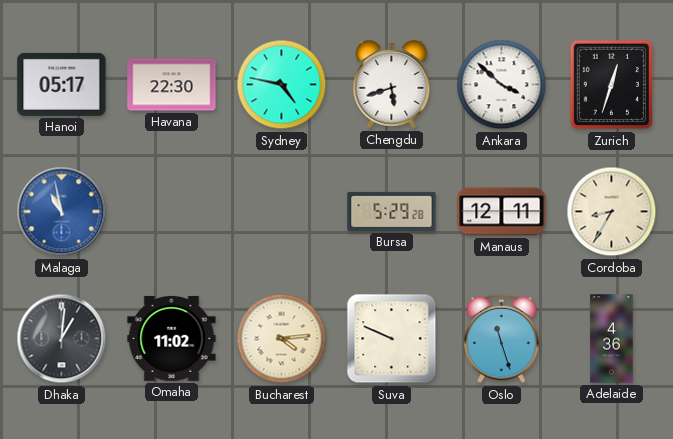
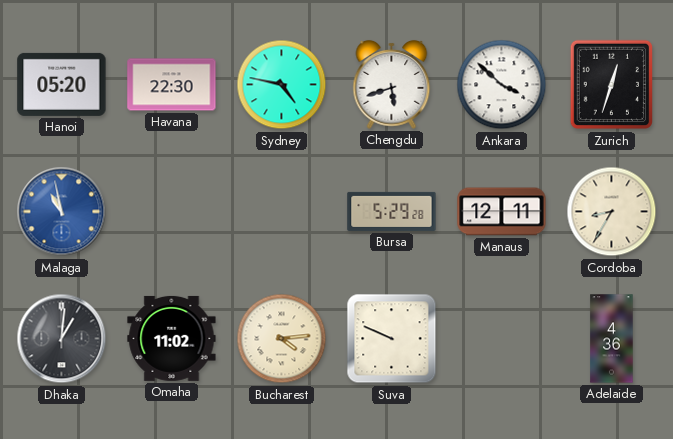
Hanoi: 05:17 -> 05:20 (62, 84)
Oslo: 11:27 -> none (502, 339)
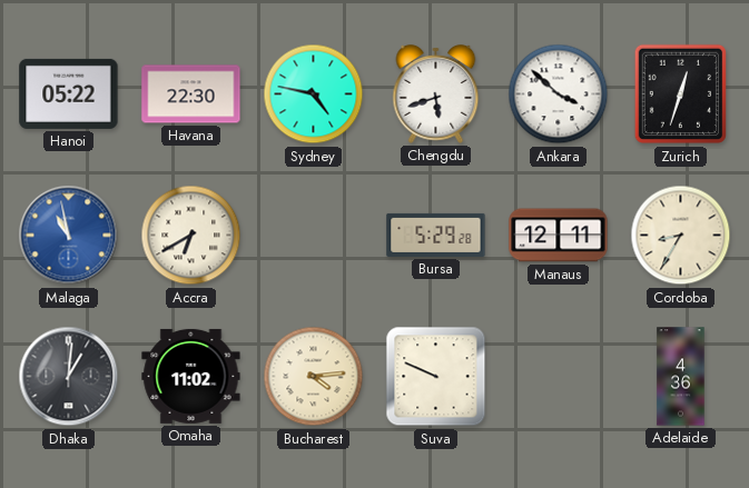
Hanoi: 05:20 -> 05:22 (69, 93)
Accra: none -> 6:40 (191, 236)
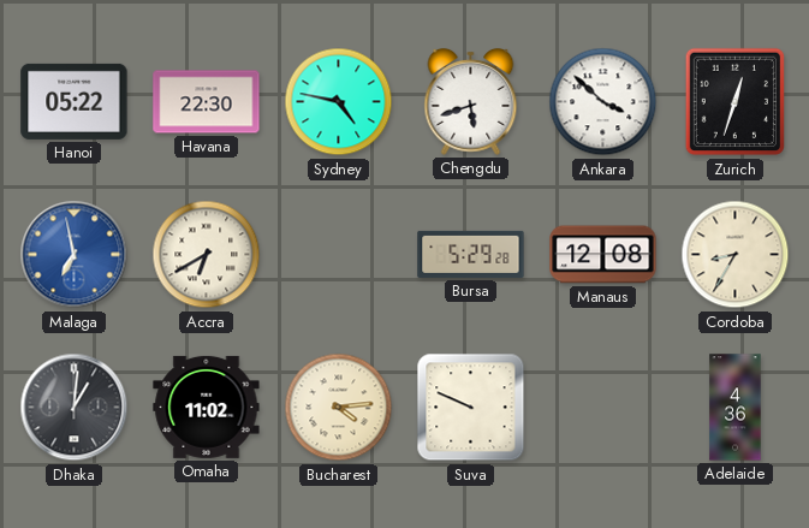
Malaga: 10:58 -> 6:58 (75, 255)
Manaus: 12:11 -> 12:08 (603, 255)
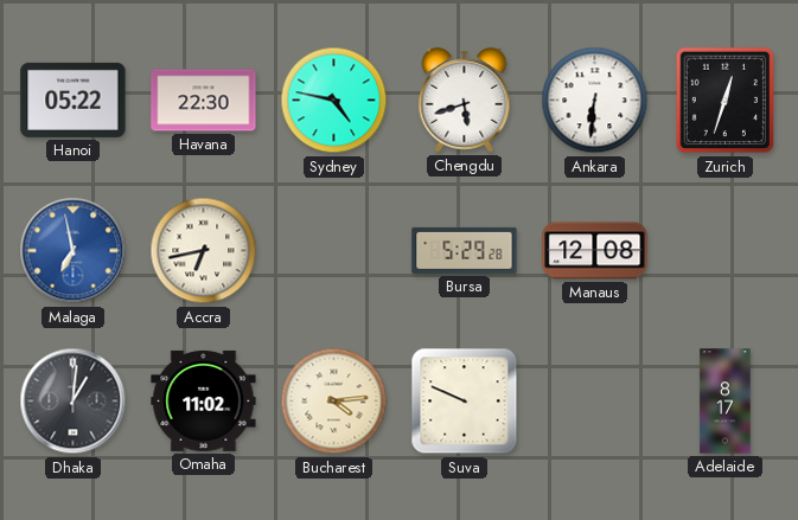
Ankara: 3:52 -> 6:31 (595, 101)
Accra: 6:40 -> 6:43 (204, 251)
Cordoba: 8:35 -> none (736, 255)
Adelaide: 4:36 -> 8:17 (726, 402)
